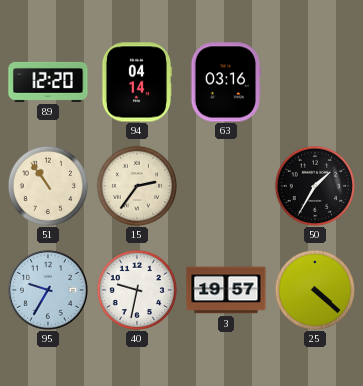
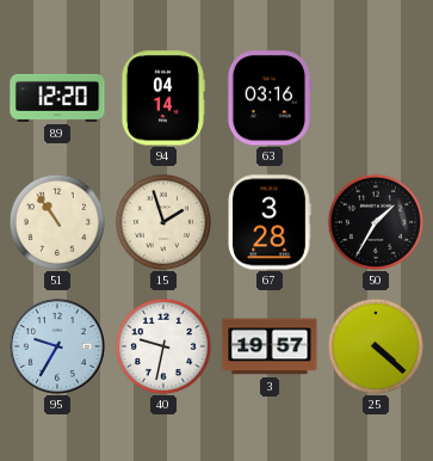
15: 2:36 -> 1:57 (162, 221)
67: none -> 3:28 (270, 222)
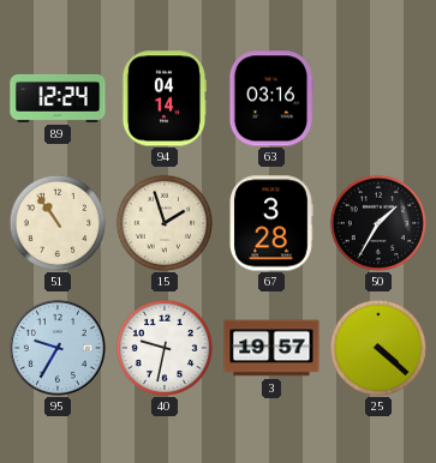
89: 12:20 -> 12:24 (58, 98)
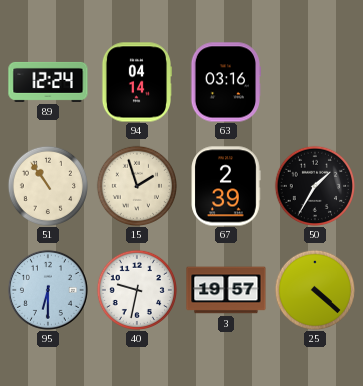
67: 3:28 -> 2:39 (226, 186)
95: 9:35 -> 6:30 (48, 290)
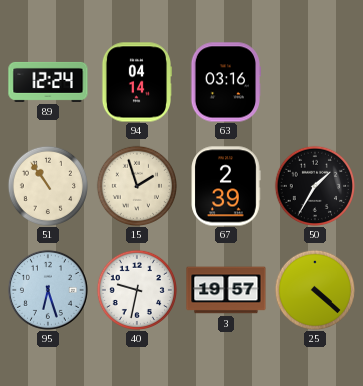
95: 6:30 -> 6:27 (48, 290)
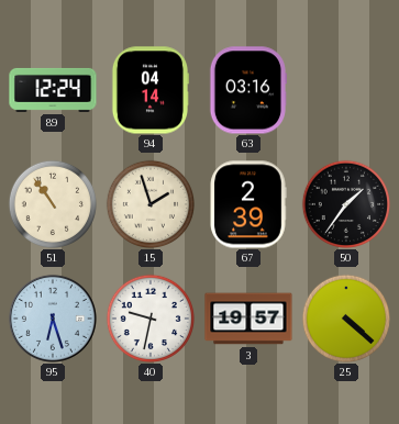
50: 1:35 -> 1:36 (345, 203)
